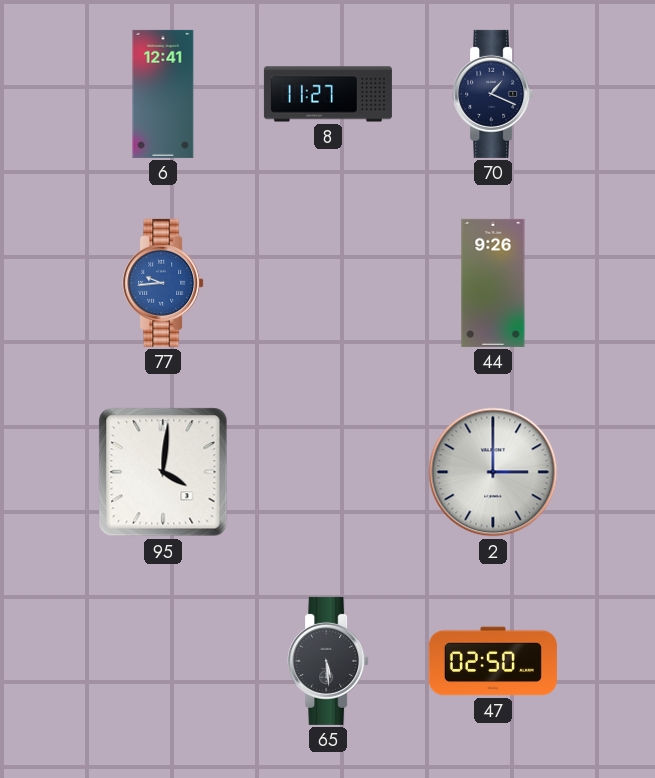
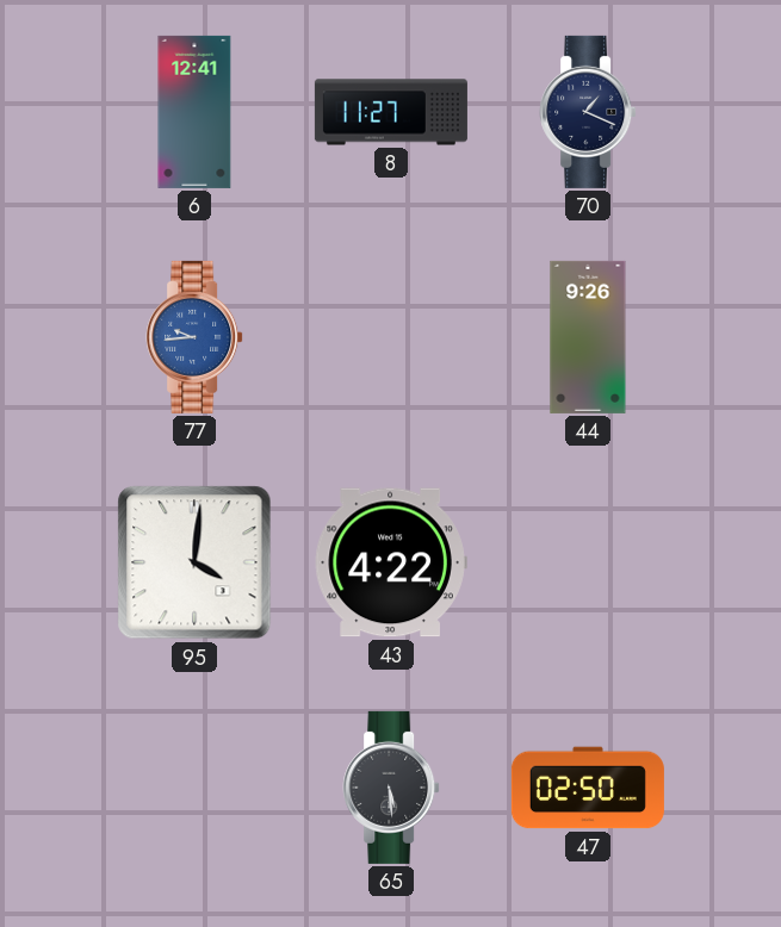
43: none -> 4:22 (391, 562)
2: 3:00 -> none (493, 472)
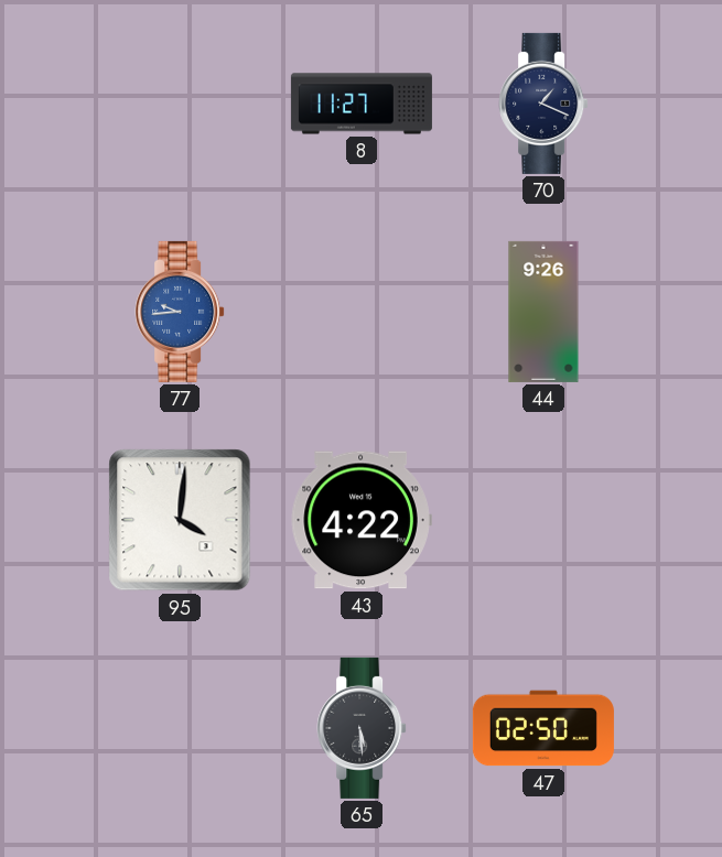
6: 12:41 -> none (194, 112)
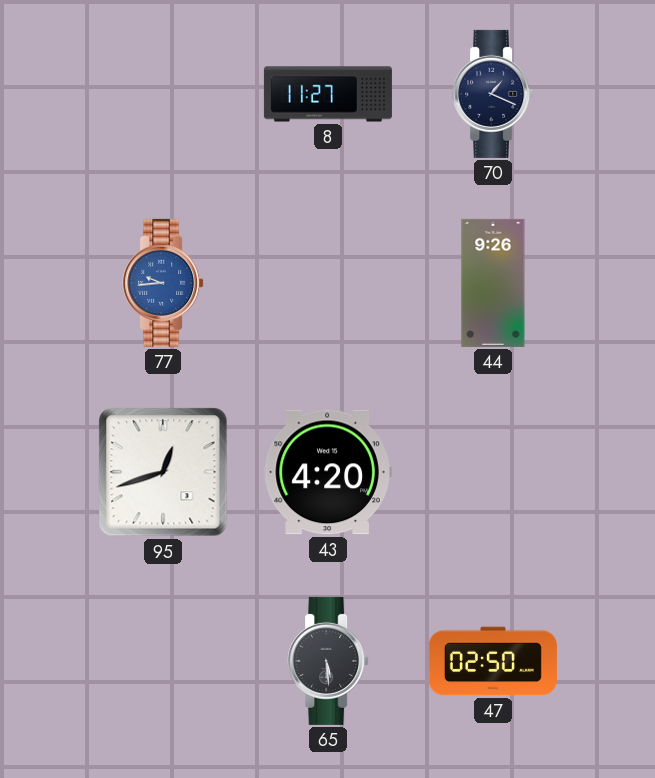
95: 4:01 -> 12:42 (163, 472)
43: 4:22 -> 4:20 (328, 472)
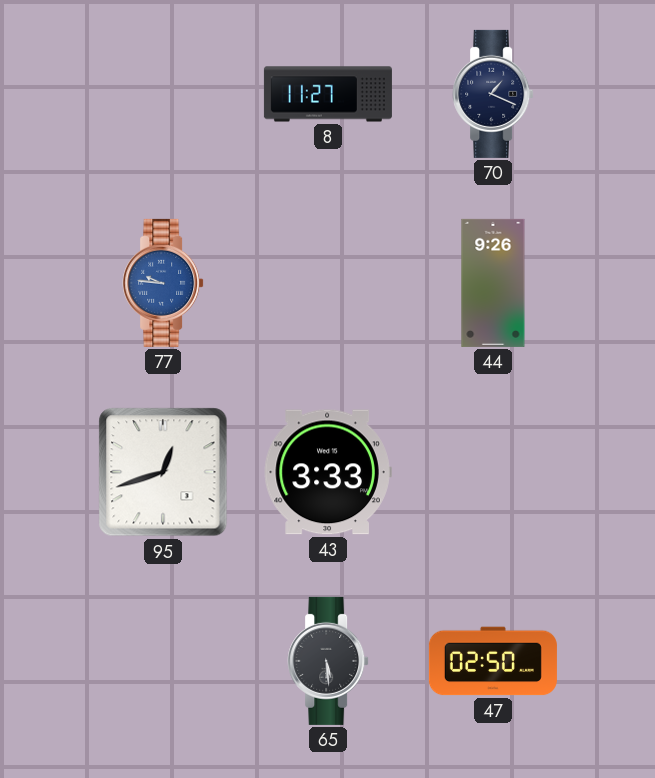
77: 9:44 -> 9:46 (163, 283)
43: 4:20 -> 3:33 (328, 472)
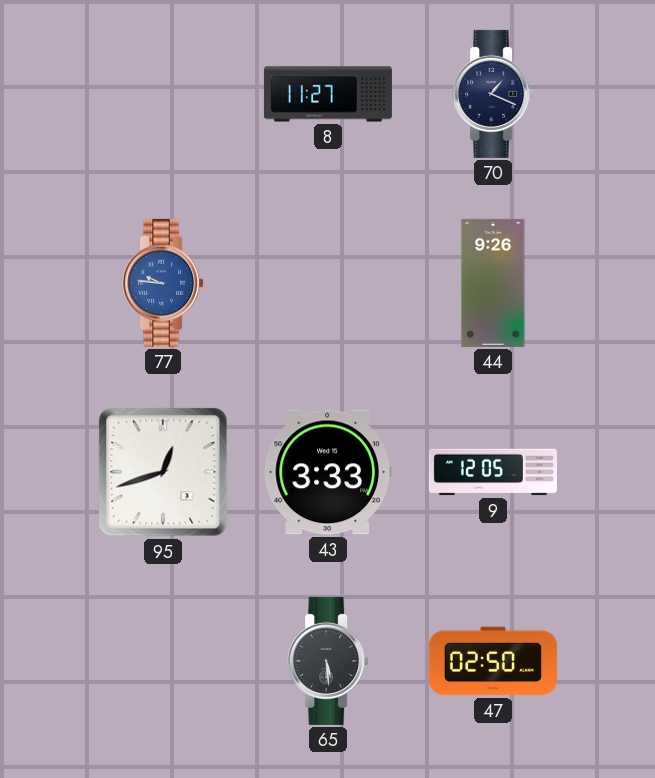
9: none -> 12:05 (493, 472)
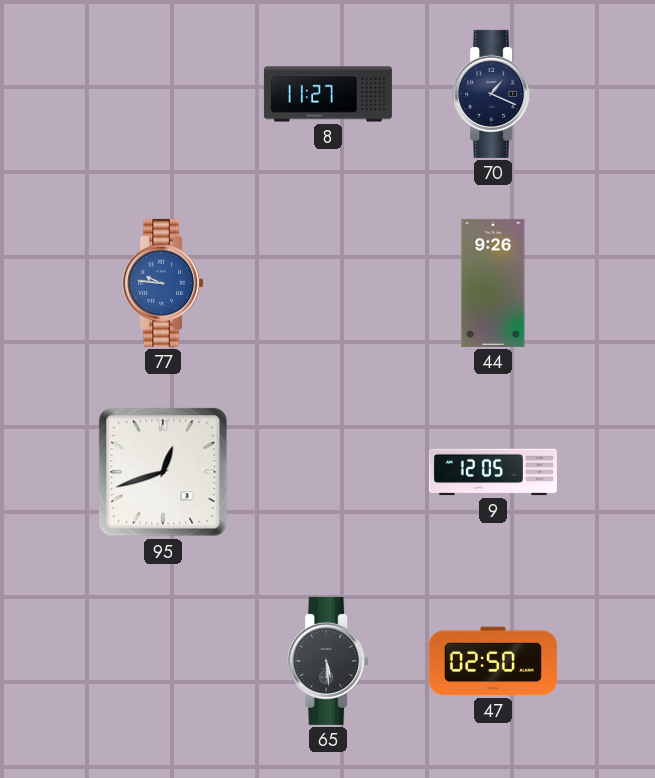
43: 3:33 -> none (328, 472)
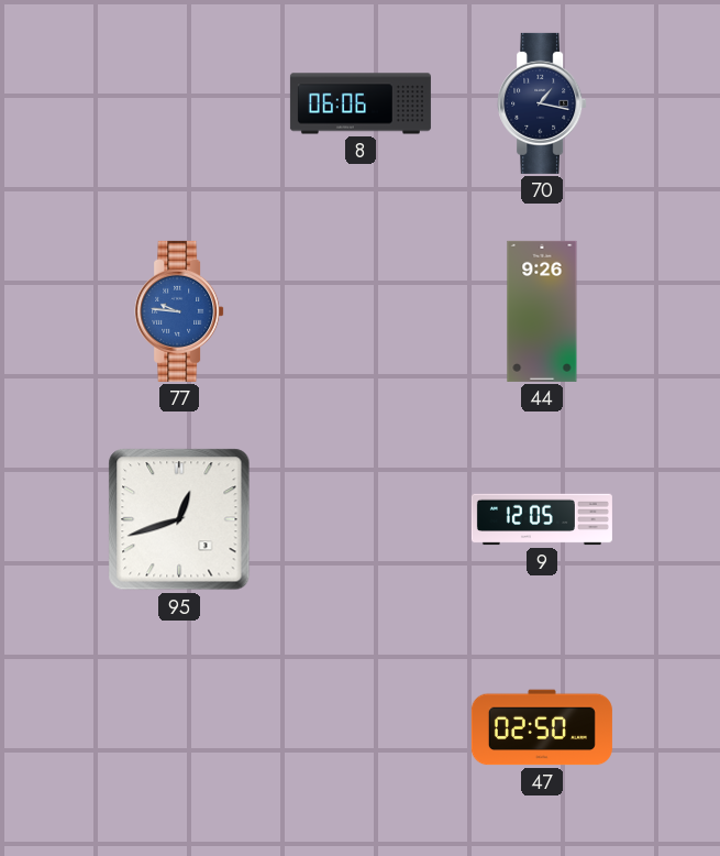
8: 11:27 -> 06:06 (361, 103)
70: 1:19 -> 1:17 (542, 103)
65: 5:29 -> none (328, 661)
